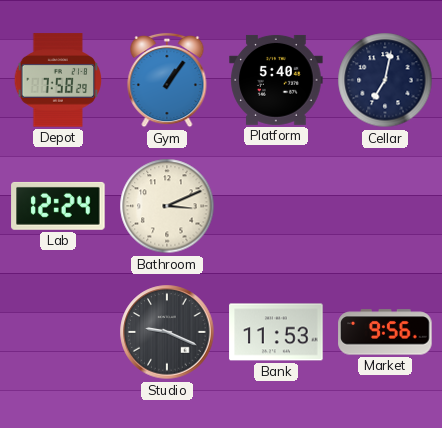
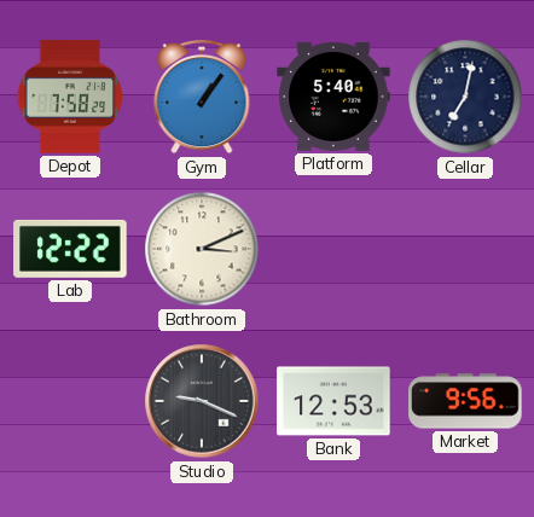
Lab: 12:24 -> 12:22 (70, 249)
Bank: 11:53 -> 12:53 (333, 401)
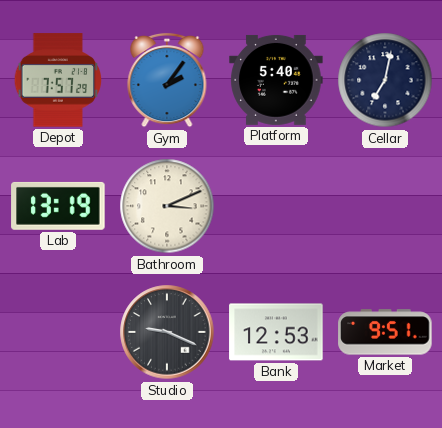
Depot: 7:58 -> 7:57 (58, 80)
Gym: 1:06 -> 2:06 (167, 80)
Lab: 12:22 -> 13:19 (58, 206)
Market: 9:56 -> 9:51 (385, 332)
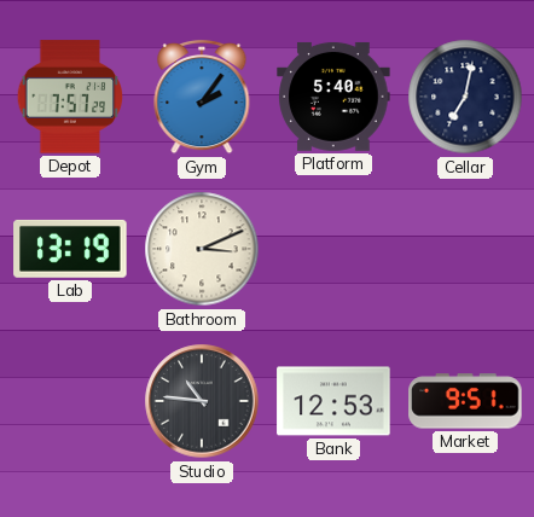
Studio: 9:19 -> 10:46 (202, 401)
